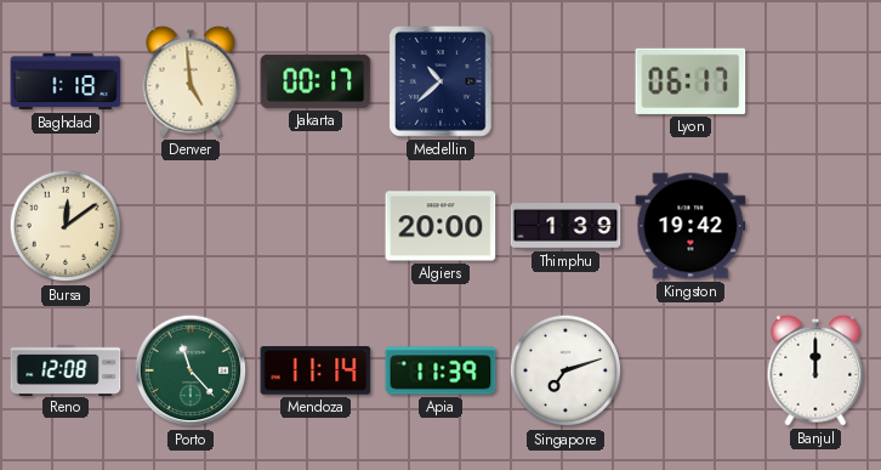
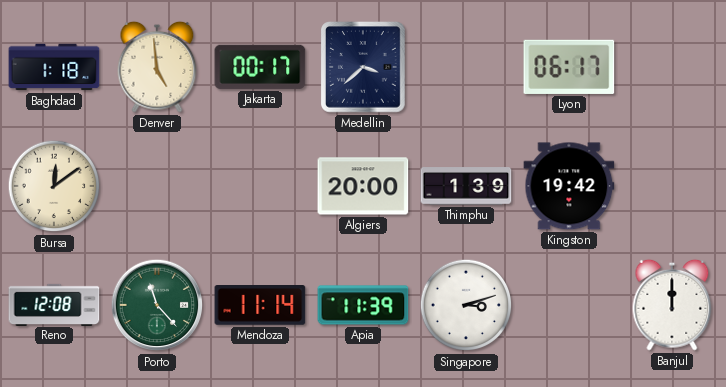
Medellin: 10:38 -> 3:38 (364, 68)
Singapore: 7:12 -> 3:12 (466, 305)
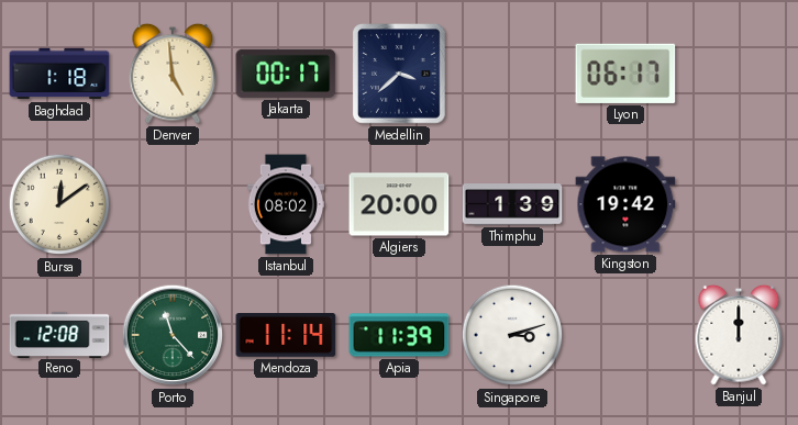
Istanbul: none -> 08:02 (286, 204)
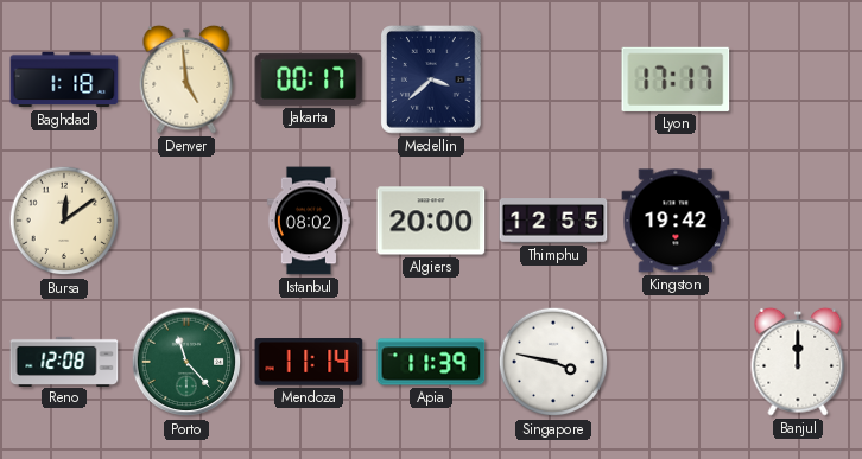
Lyon: 06:17 -> 17:17 (676, 79)
Thimphu: 1:39 -> 12:55 (553, 221)
Singapore: 3:12 -> 3:47 (553, 362)
